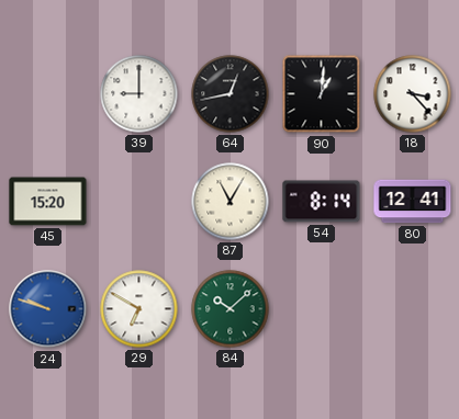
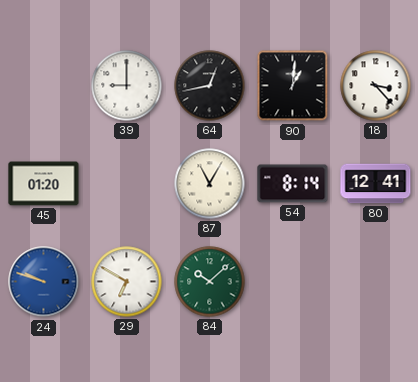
45: 15:20 -> 01:20 (44, 184)
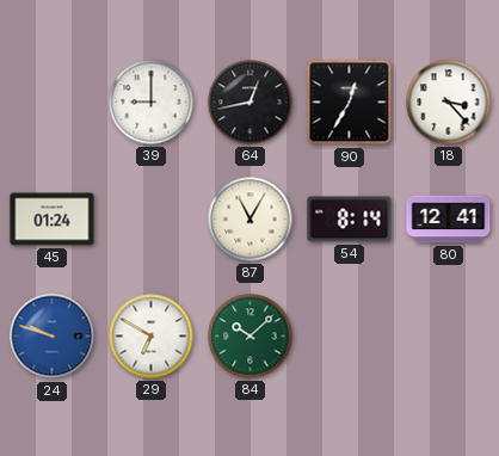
90: 1:01 -> 12:35 (350, 103)
45: 01:20 -> 01:24 (53, 220)
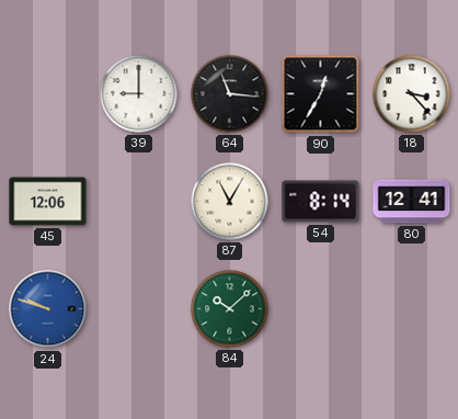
64: 12:43 -> 11:16 (230, 94)
45: 01:24 -> 12:06 (48, 202)
29: 6:50 -> none (152, 337)
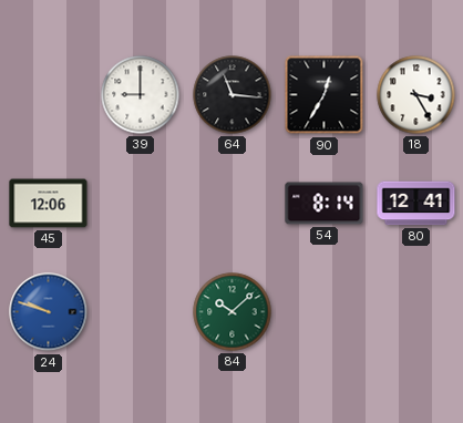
18: 3:23 -> 3:25 (416, 95)
87: 11:05 -> none (230, 202)
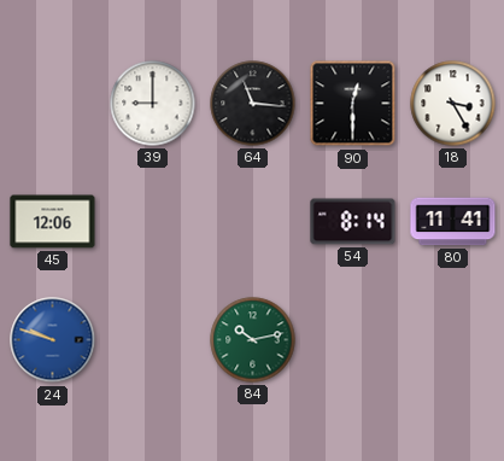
90: 12:35 -> 12:30 (353, 104)
80: 12:41 -> 11:41 (453, 222)
84: 10:08 -> 10:13 (253, 340)
